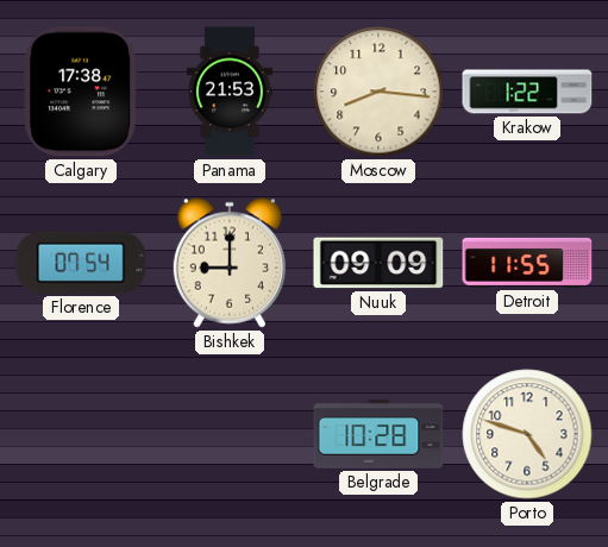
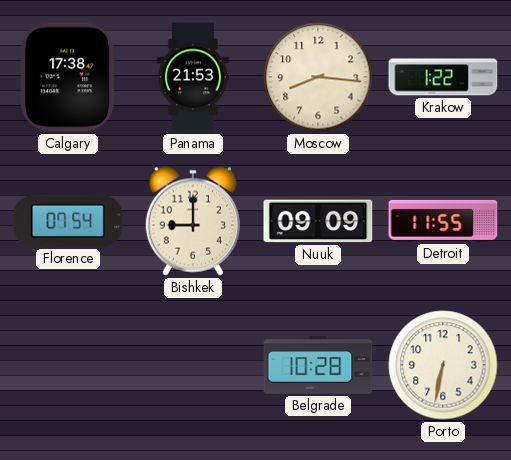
Porto: 4:48 -> 6:32 (443, 365)
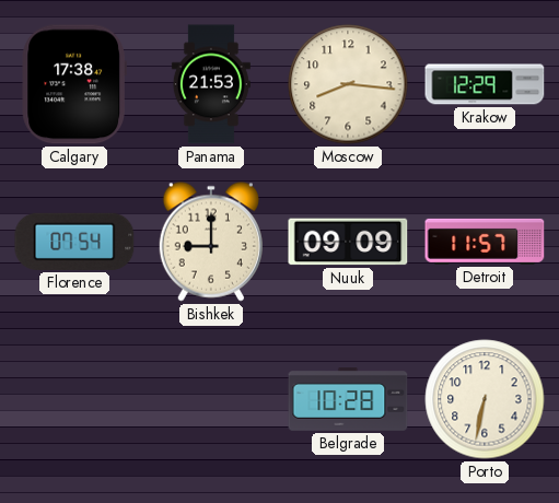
Krakow: 1:22 -> 12:29 (485, 84)
Detroit: 11:55 -> 11:57 (485, 242)
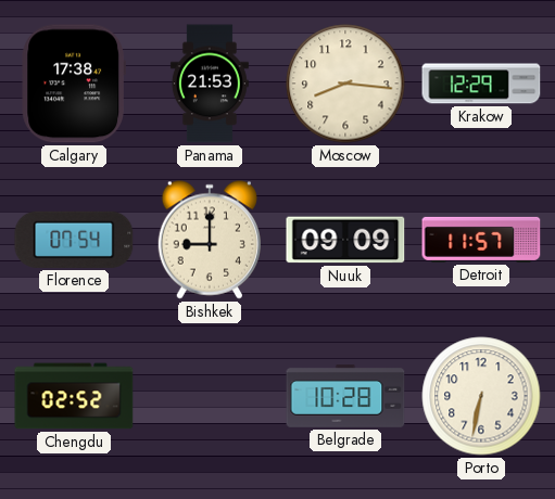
Chengdu: none -> 02:52 (74, 396)
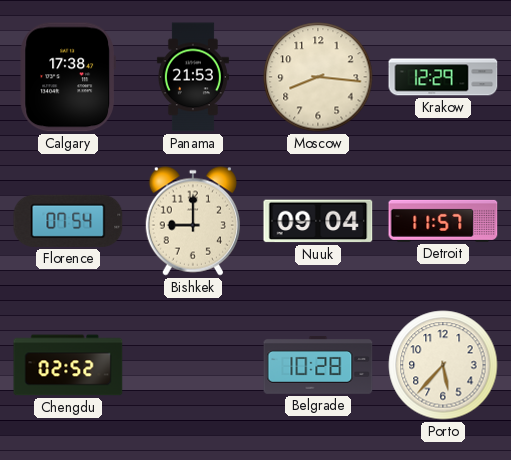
Nuuk: 09:09 -> 09:04 (318, 221)
Porto: 6:32 -> 5:37 (443, 365)
